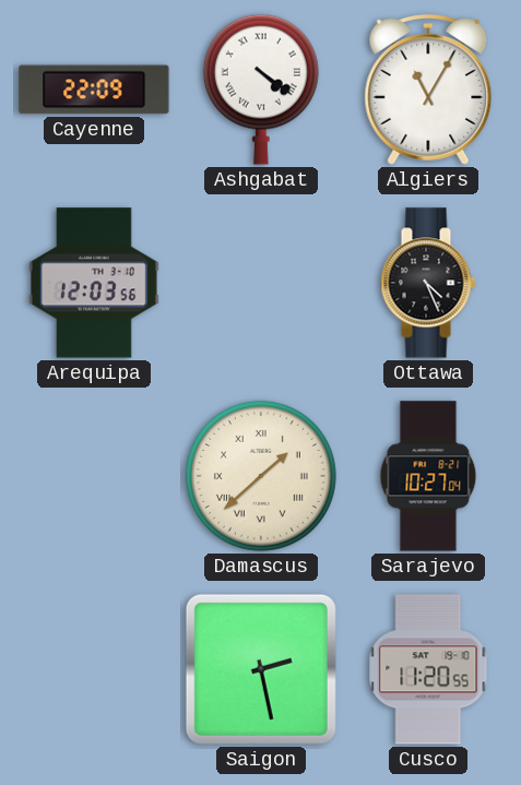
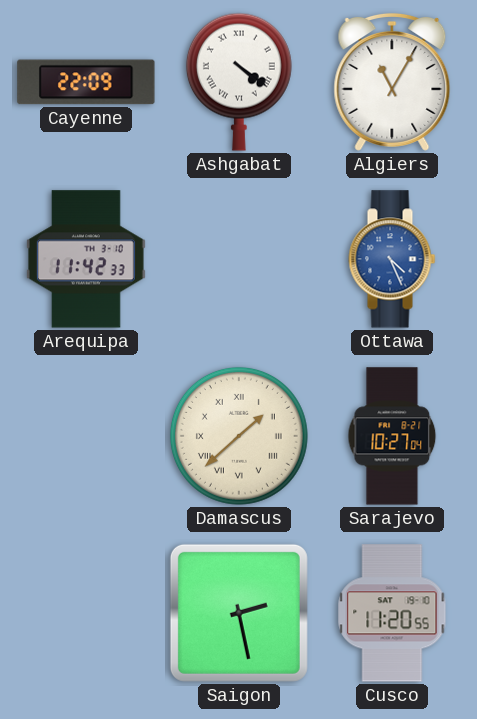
Arequipa: 12:03 -> 11:42 (86, 259)
Ottawa dial: black -> blue (392, 259)
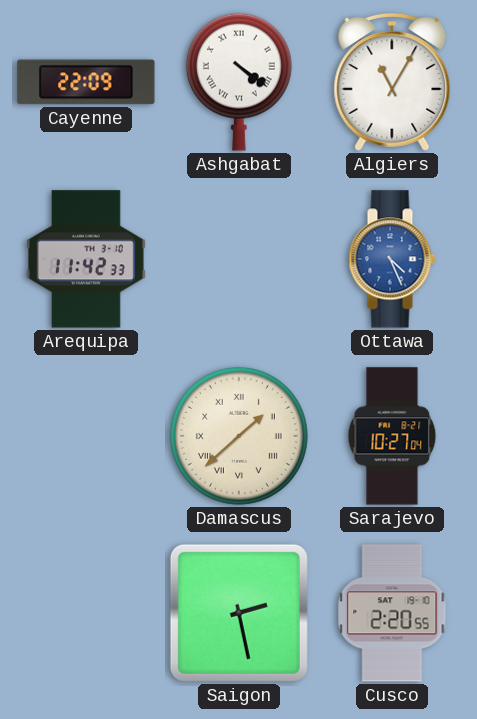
Cusco: 11:20 -> 2:20 (392, 613)
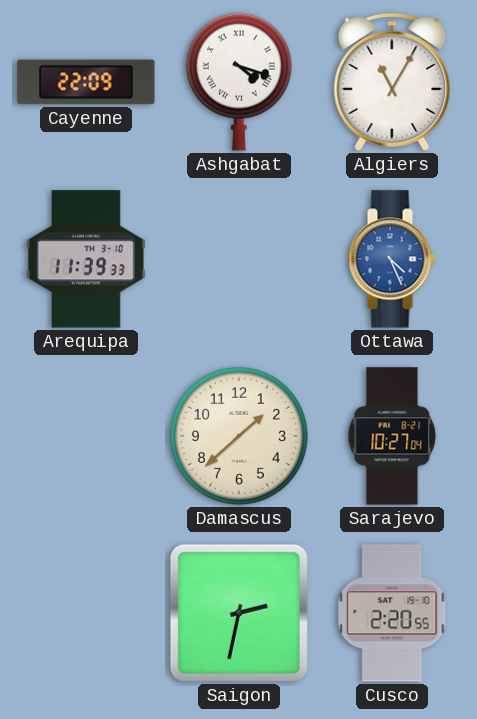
Ashgabat: 4:21 -> 4:18 (239, 82)
Arequipa: 11:42 -> 11:39 (86, 259)
Damascus numerals: Roman -> Arabic (239, 436)
Saigon: 2:28 -> 2:32 (239, 613)
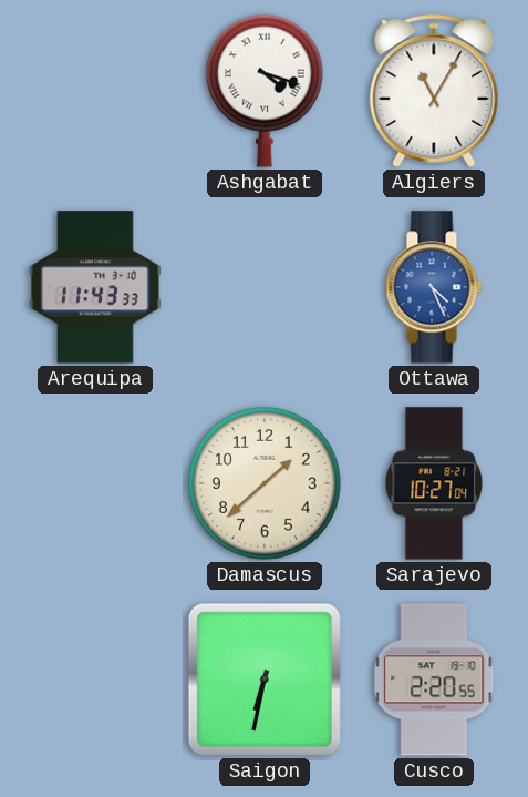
Cayenne: 22:09 -> none (86, 82)
Arequipa: 11:39 -> 11:43 (95, 287)
Saigon: 2:32 -> 6:32 (265, 680)
